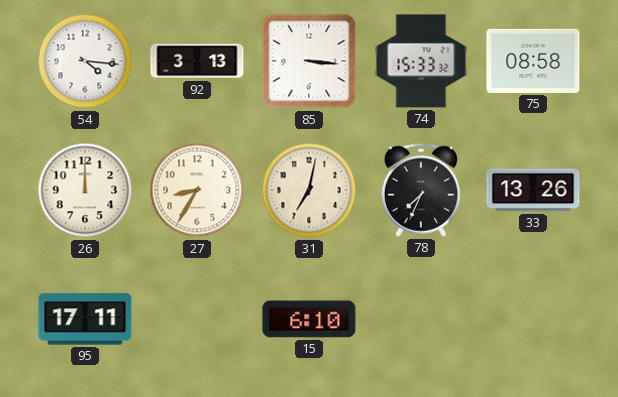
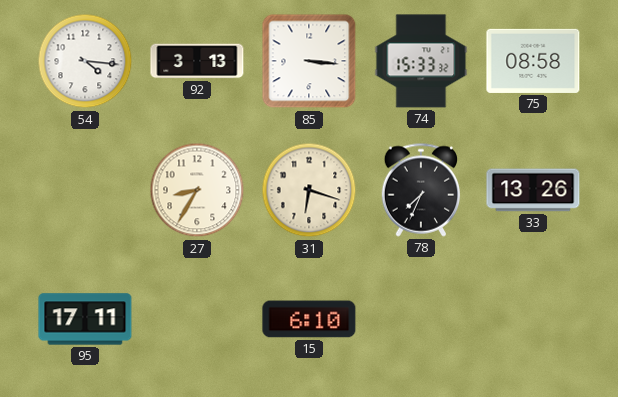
26: 12:00 -> none (85, 190)
31: 7:02 -> 6:18 (309, 190)
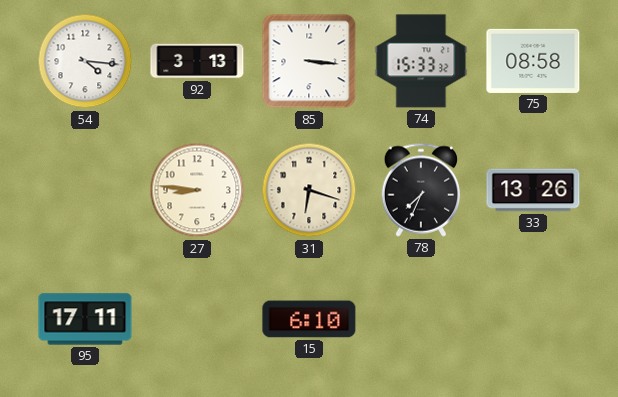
27: 8:35 -> 8:46 (197, 190)
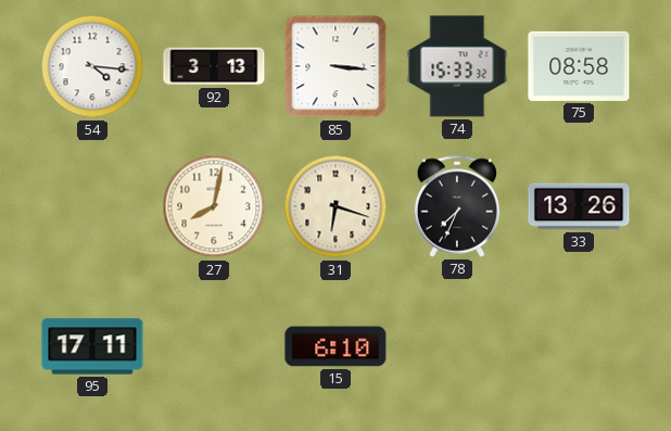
27: 8:46 -> 8:02 (214, 206)
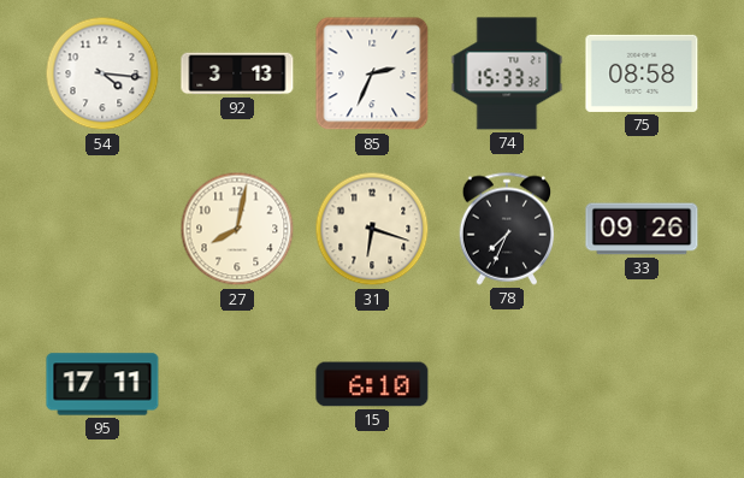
85: 3:16 -> 2:34 (372, 73)
33: 13:26 -> 09:26 (642, 229)
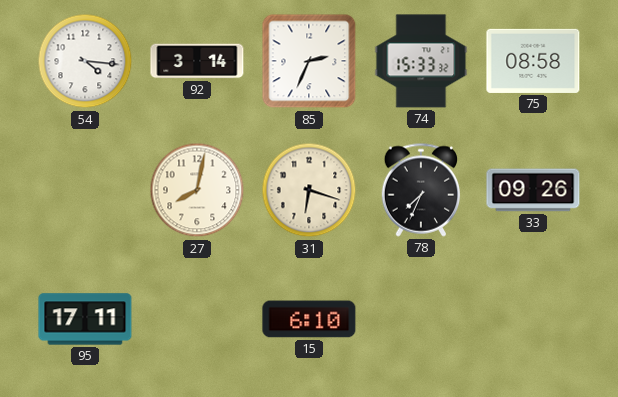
92: 3:13 -> 3:14 (197, 61)
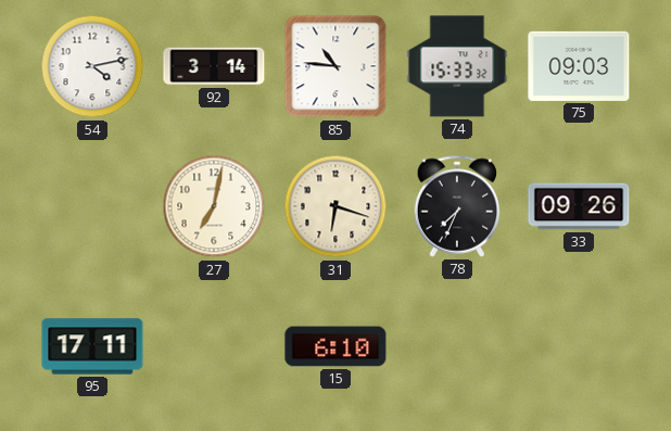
54: 4:16 -> 4:13 (92, 66)
85: 2:34 -> 10:46 (335, 66)
75: 08:58 -> 09:03 (579, 66)
27: 8:02 -> 7:02 (214, 206)
